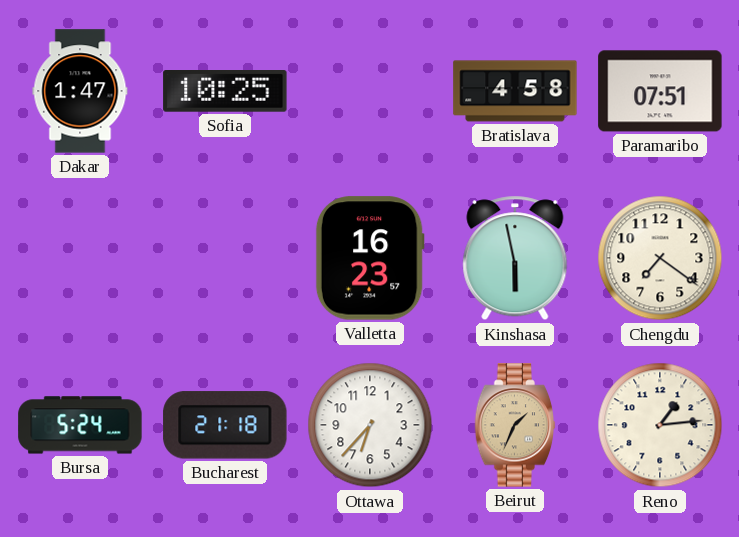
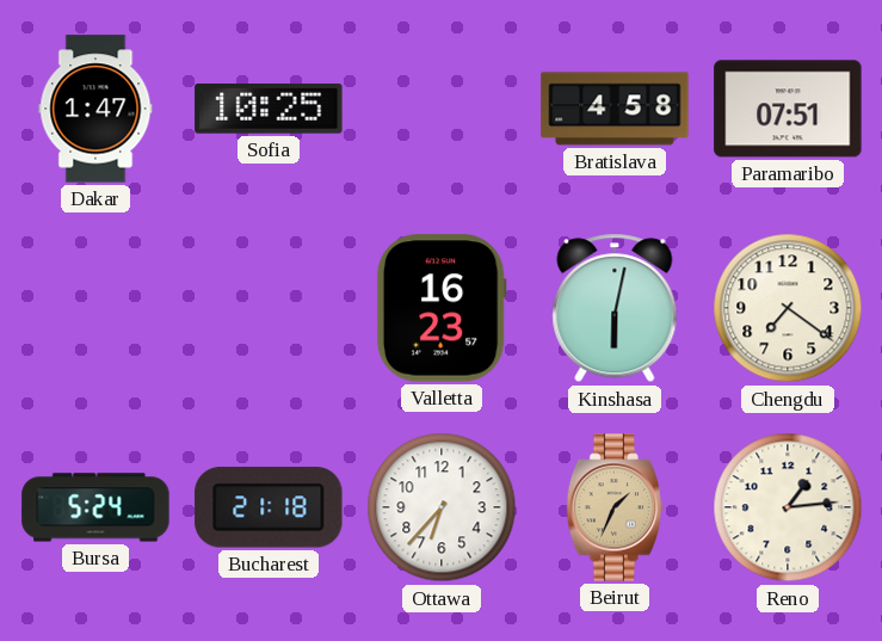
Kinshasa: 5:58 -> 6:02 (615, 308)
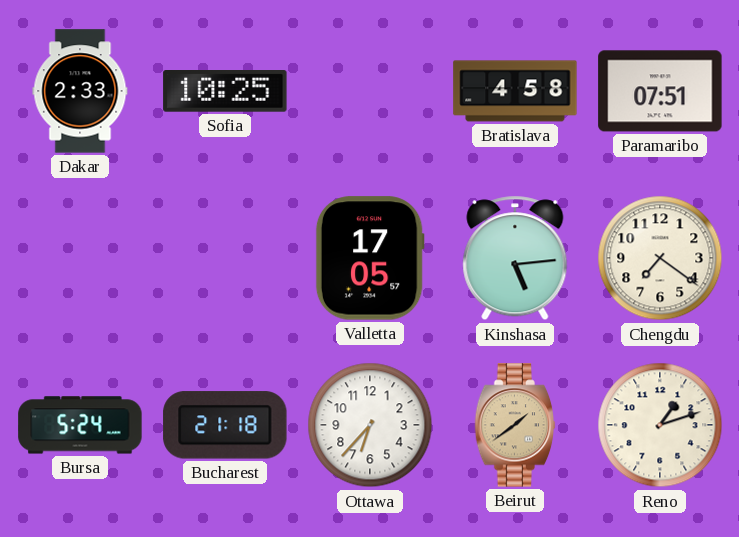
Dakar: 1:47 -> 2:33 (80, 91)
Valletta: 16:23 -> 17:05 (370, 258)
Kinshasa: 6:02 -> 5:14 (515, 258)
Beirut: 1:34 -> 1:39 (515, 425)
Reno: 1:14 -> 1:12 (660, 425)
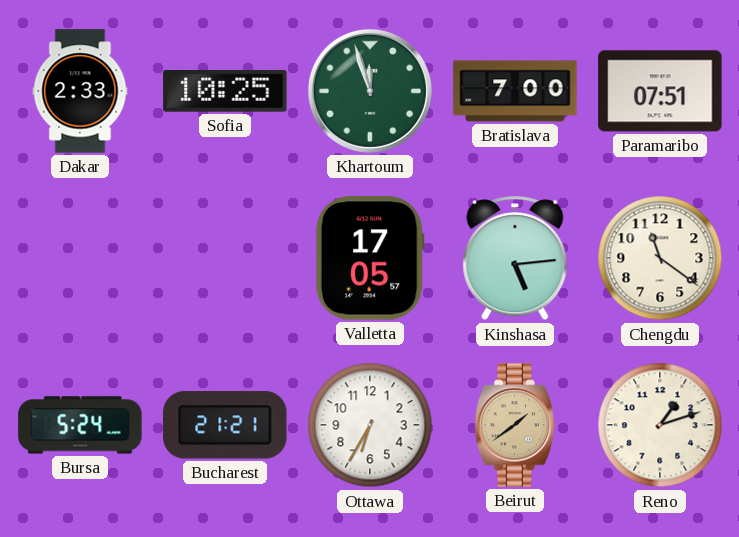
Khartoum: none -> 11:57 (370, 91)
Bratislava: 4:58 -> 7:00 (515, 91)
Chengdu: 7:21 -> 11:21 (660, 258)
Bucharest: 21:18 -> 21:21 (225, 425)
Ottawa: 6:37 -> 6:35 (370, 425)
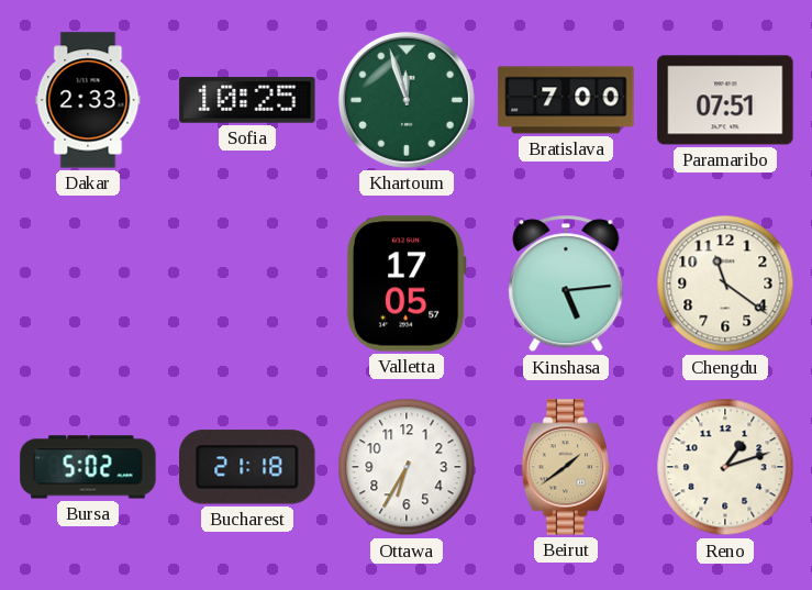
Bursa: 5:24 -> 5:02 (88, 467)
Bucharest: 21:21 -> 21:18 (247, 467)
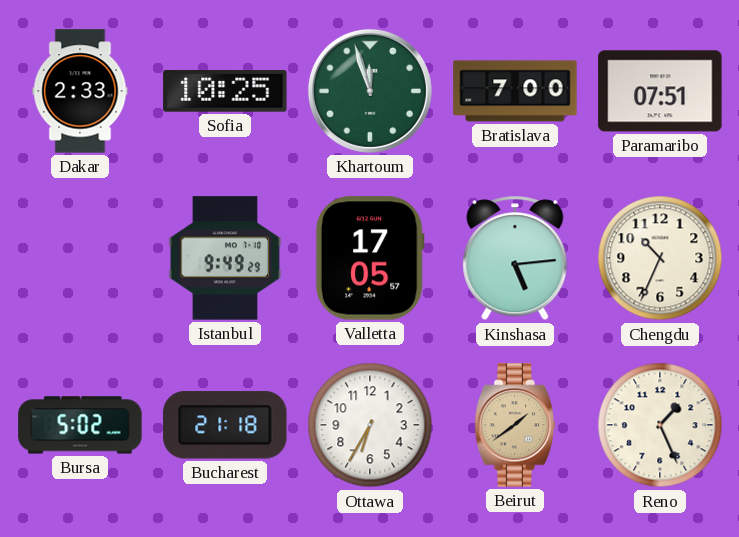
Istanbul: none -> 9:49 (225, 258)
Chengdu: 11:21 -> 10:34 (660, 258)
Reno: 1:12 -> 1:26 (660, 425)
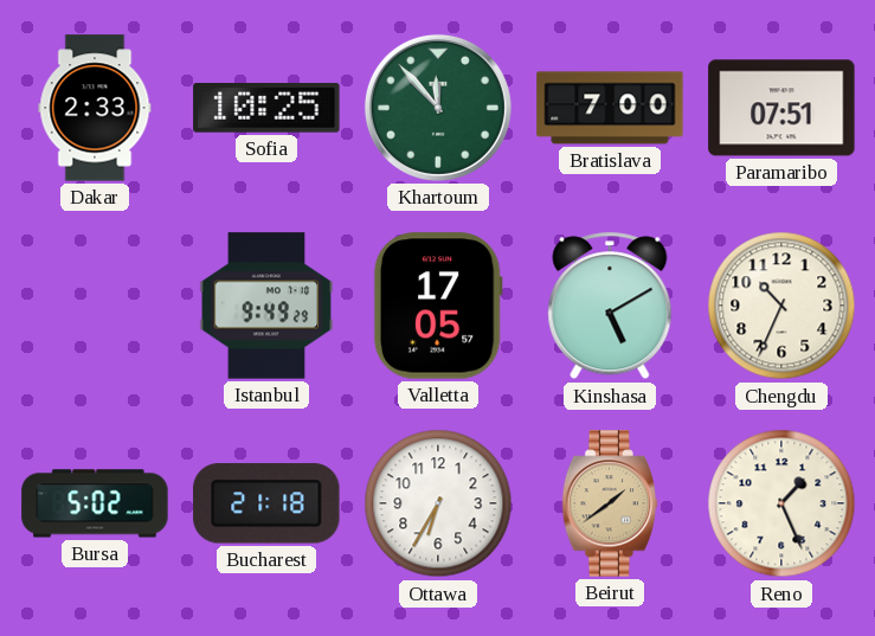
Khartoum: 11:57 -> 11:53 (438, 108)
Kinshasa: 5:14 -> 5:10 (610, 306)
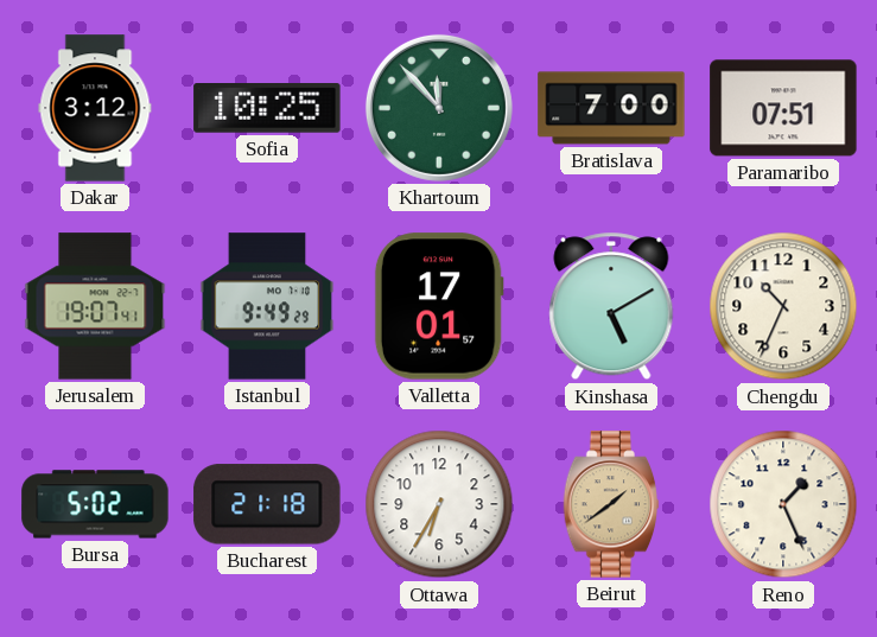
Dakar: 2:33 -> 3:12 (95, 108)
Jerusalem: none -> 19:07 (95, 306)
Valletta: 17:05 -> 17:01 (439, 306)
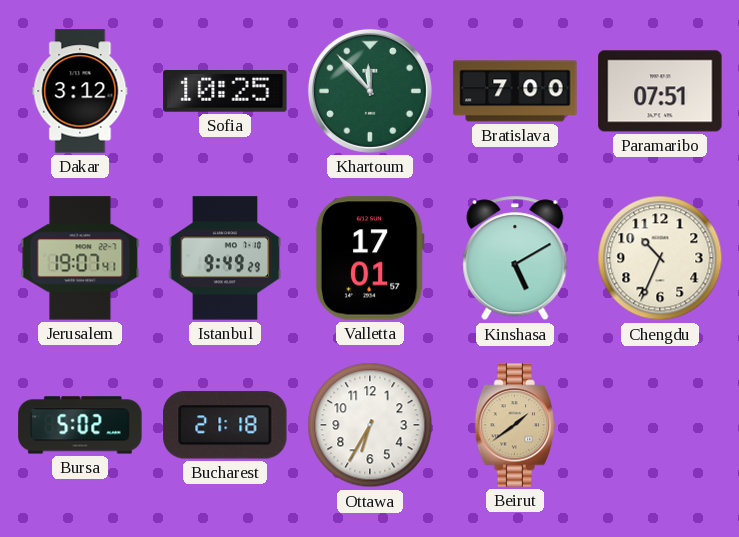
Reno: 1:26 -> none (783, 504)
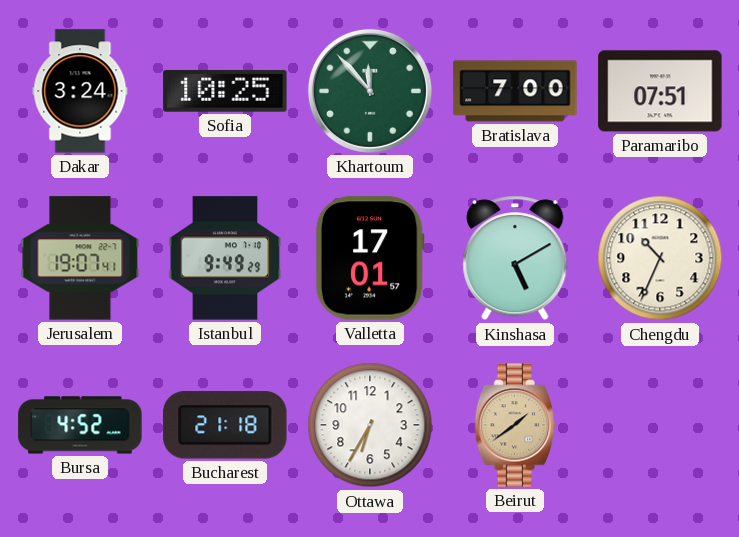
Dakar: 3:12 -> 3:24 (80, 91)
Bursa: 5:02 -> 4:52 (80, 425)
